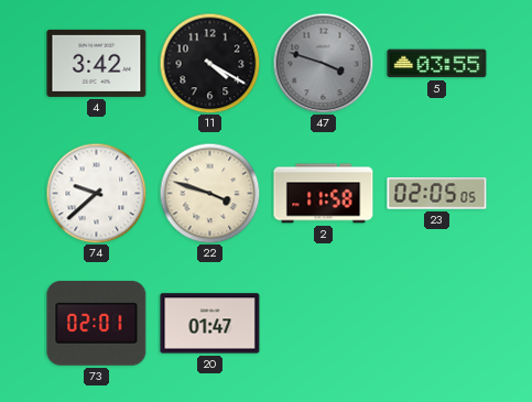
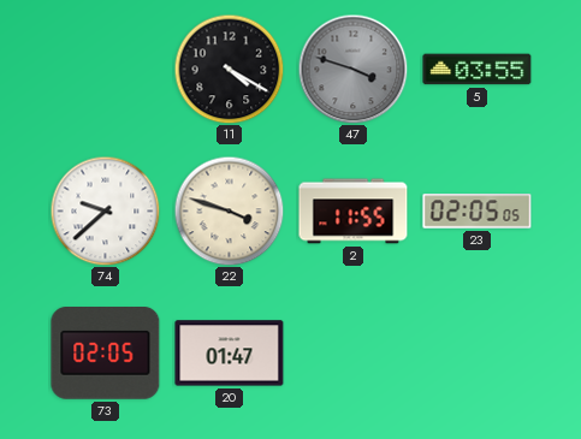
4: 3:42 -> none (97, 63)
2: 11:58 -> 11:55 (354, 212)
73: 02:01 -> 02:05 (106, 354)
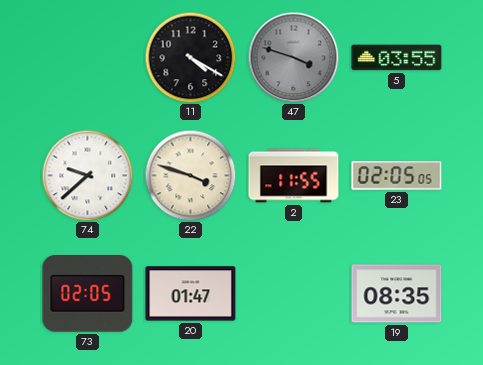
19: none -> 08:35 (397, 294)
